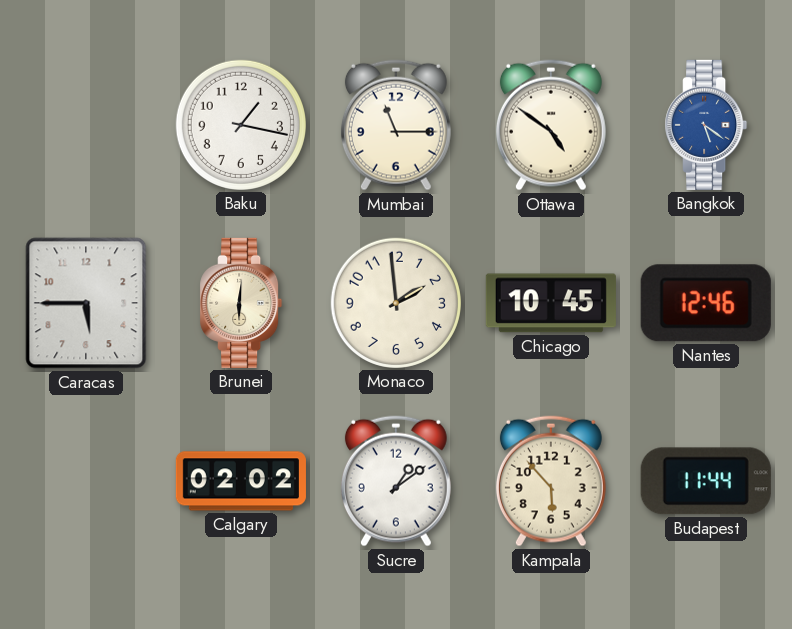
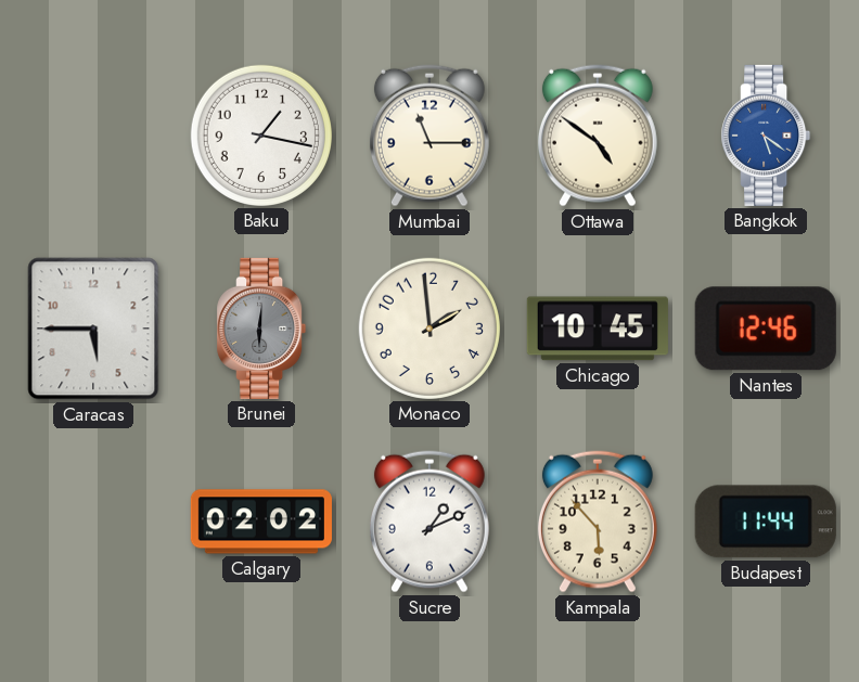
Brunei dial: cream -> grey (261, 329)
Sucre: 1:09 -> 1:11 (429, 522)
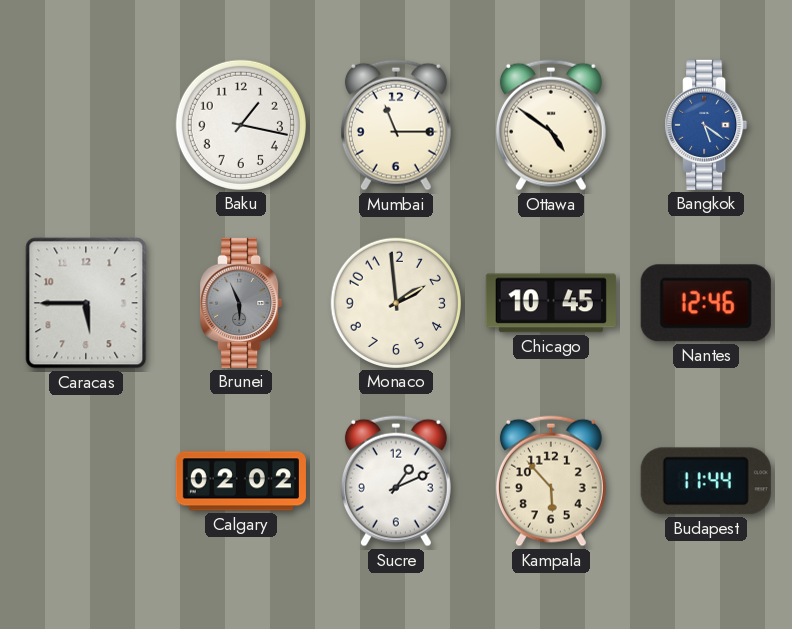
Brunei: 6:01 -> 5:56 (241, 303)
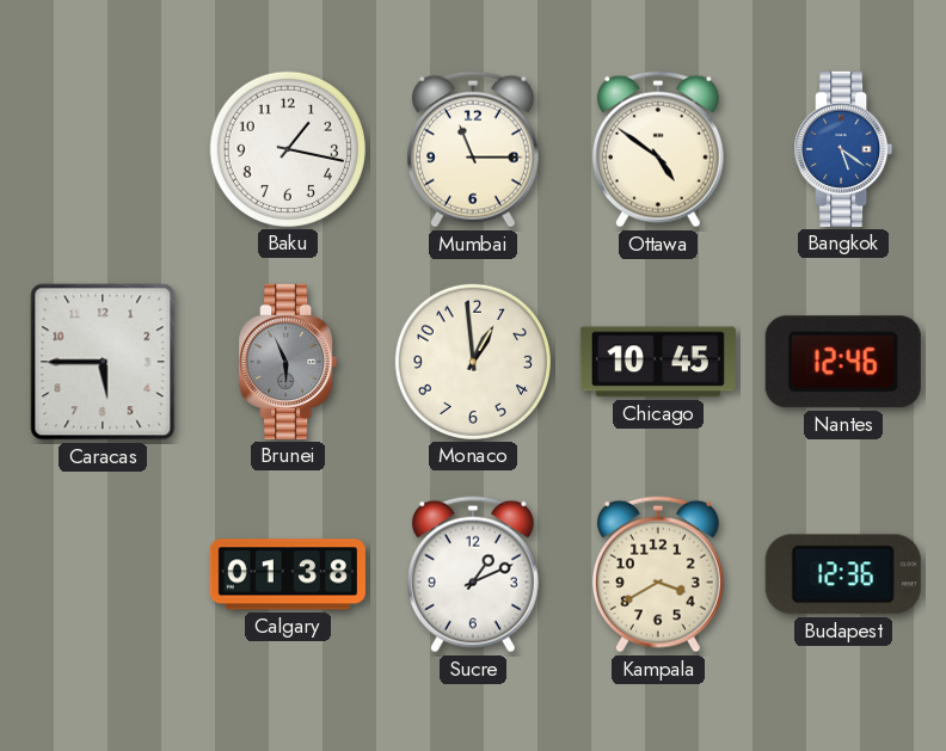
Monaco: 1:59 -> 12:59 (473, 362)
Calgary: 02:02 -> 01:38 (288, 574)
Kampala: 5:53 -> 3:40 (658, 574)
Budapest: 11:44 -> 12:36 (843, 574)
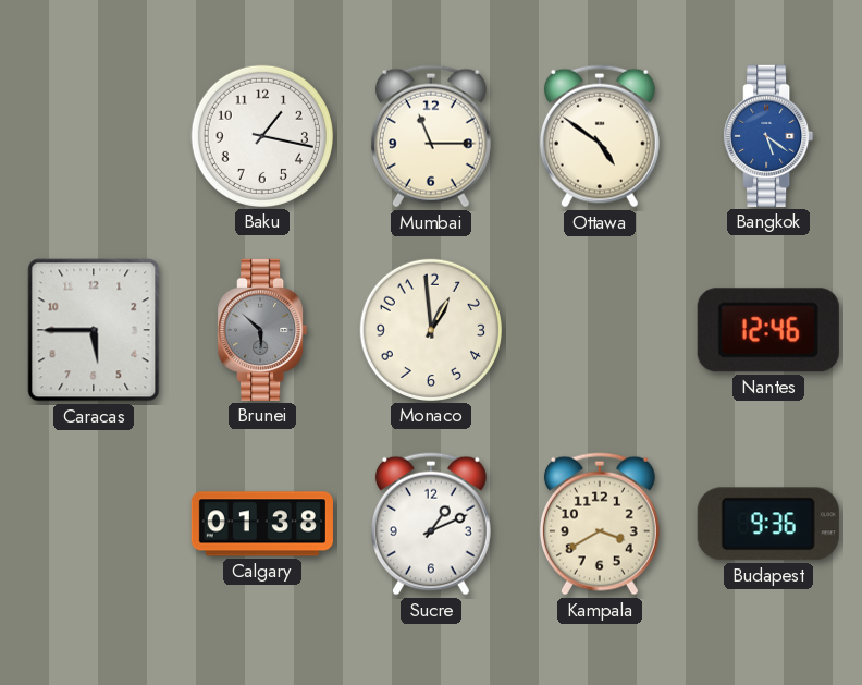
Brunei: 5:56 -> 5:52 (262, 330)
Chicago: 10:45 -> none (658, 362)
Budapest: 12:36 -> 9:36 (768, 524)
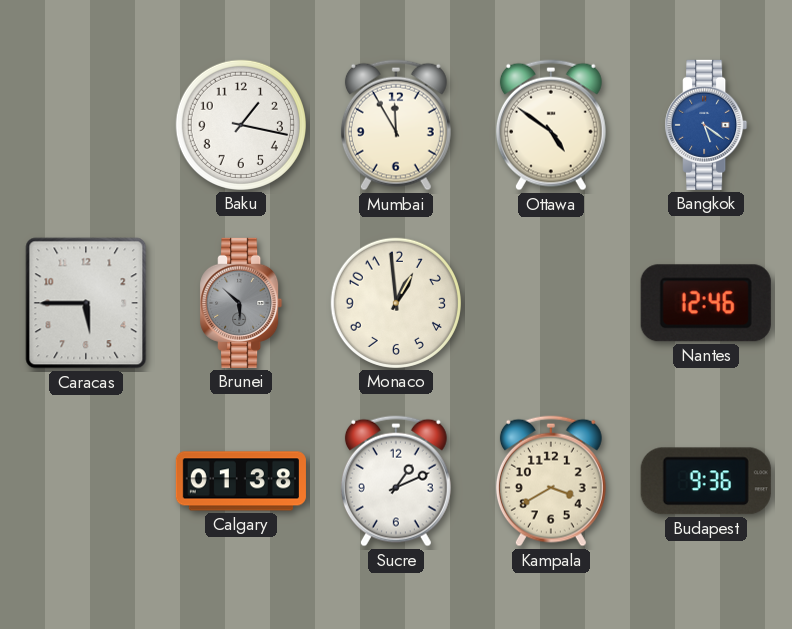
Mumbai: 11:15 -> 11:55 (396, 125)
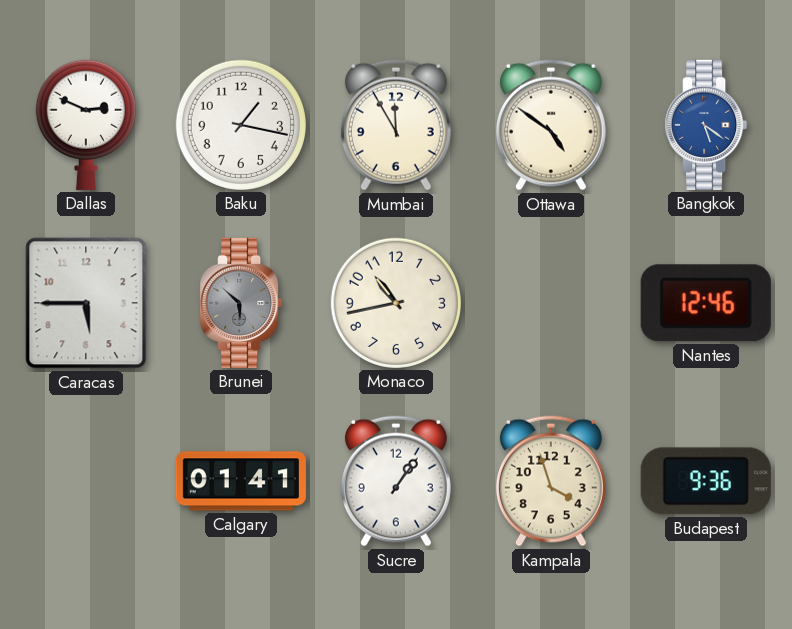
Dallas: none -> 2:49 (86, 125)
Monaco: 12:59 -> 10:43 (396, 303)
Calgary: 01:38 -> 01:41 (241, 481)
Sucre: 1:11 -> 1:06 (396, 481)
Kampala: 3:40 -> 3:57 (551, 481)
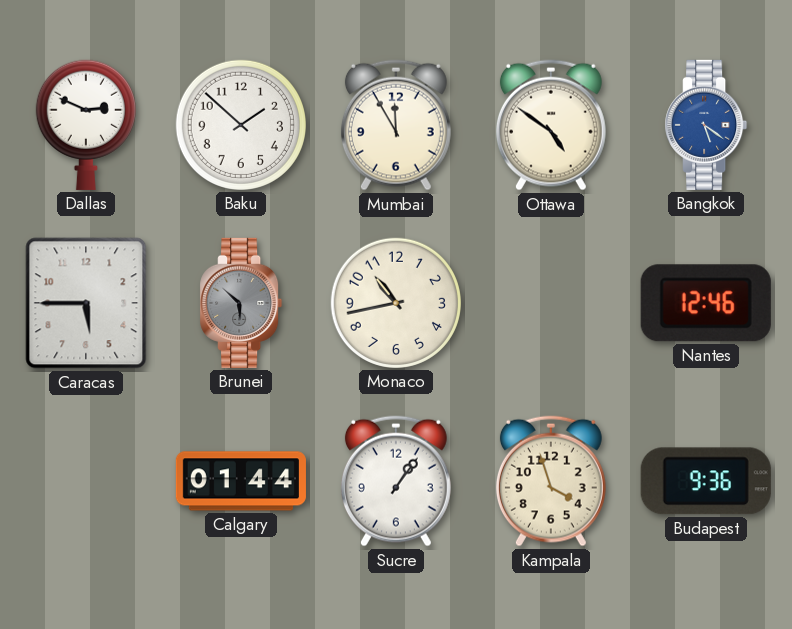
Baku: 1:17 -> 1:52 (241, 125)
Calgary: 01:41 -> 01:44 (241, 481)
